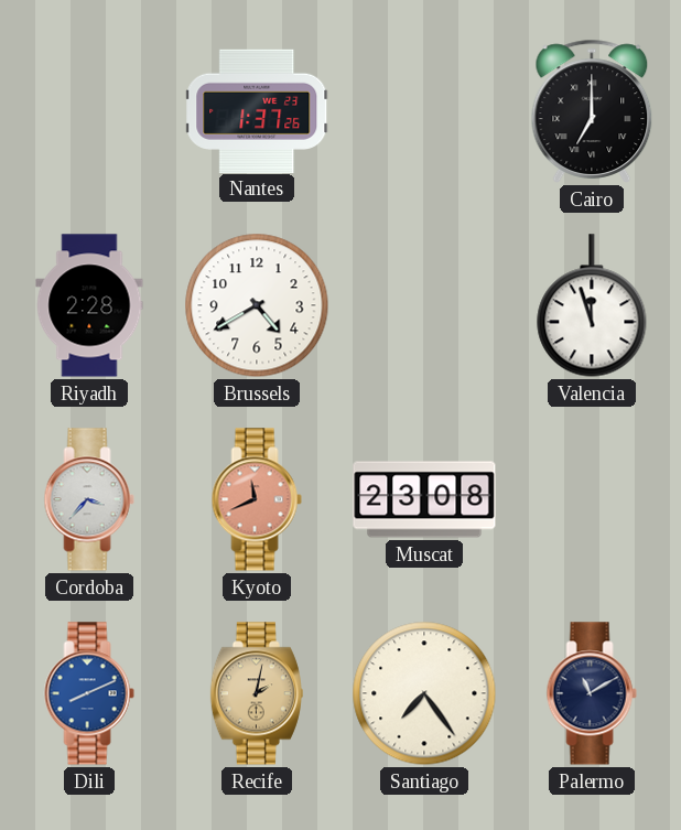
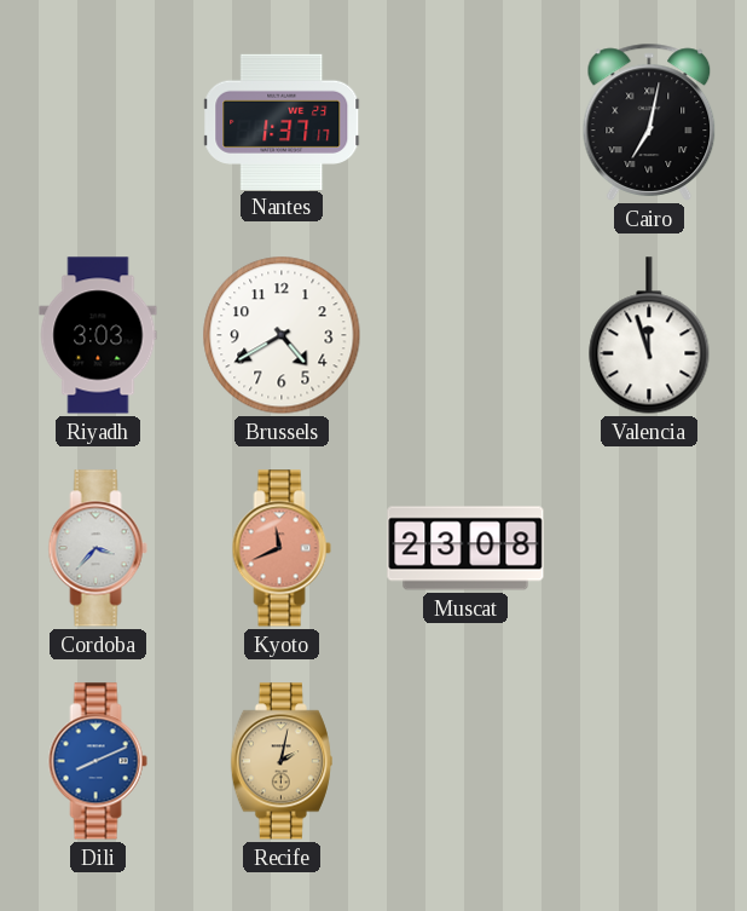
Nantes: 1:37:26 -> 1:37:17 (283, 121)
Cairo: 7:00 -> 7:02 (649, 122)
Riyadh: 2:28 -> 3:03 (98, 335)
Santiago: 7:24 -> none (424, 693)
Palermo: 11:10 -> none (592, 693)
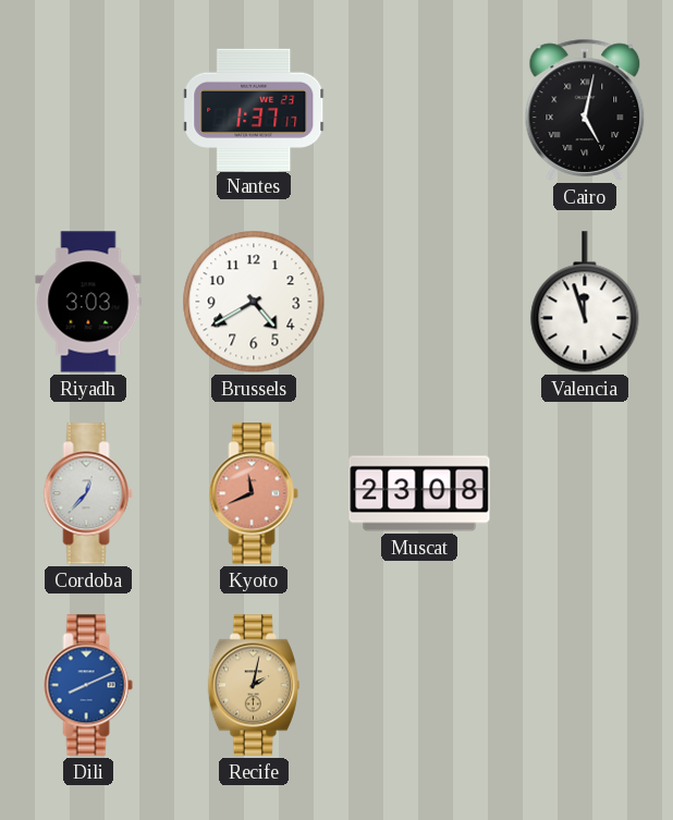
Cairo: 7:02 -> 5:02 (585, 110)
Cordoba: 3:37 -> 12:37 (88, 493)
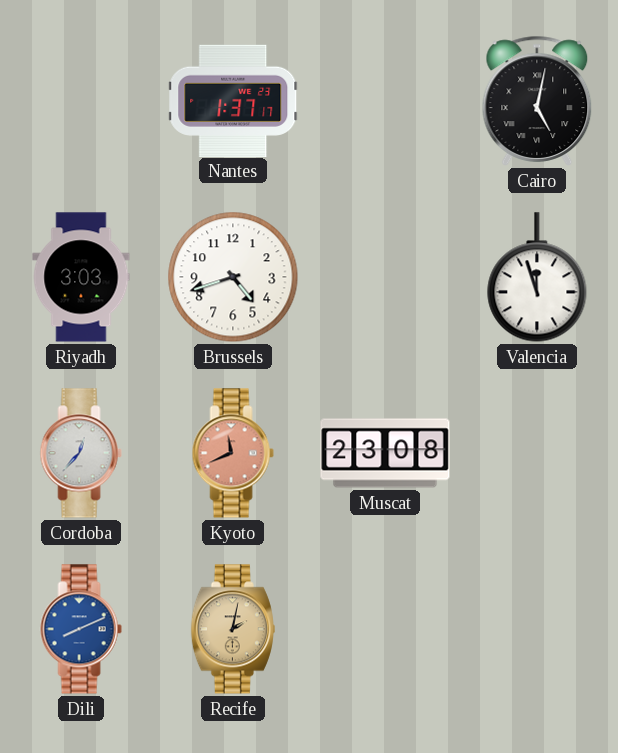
Brussels: 4:40 -> 4:42 (233, 277)
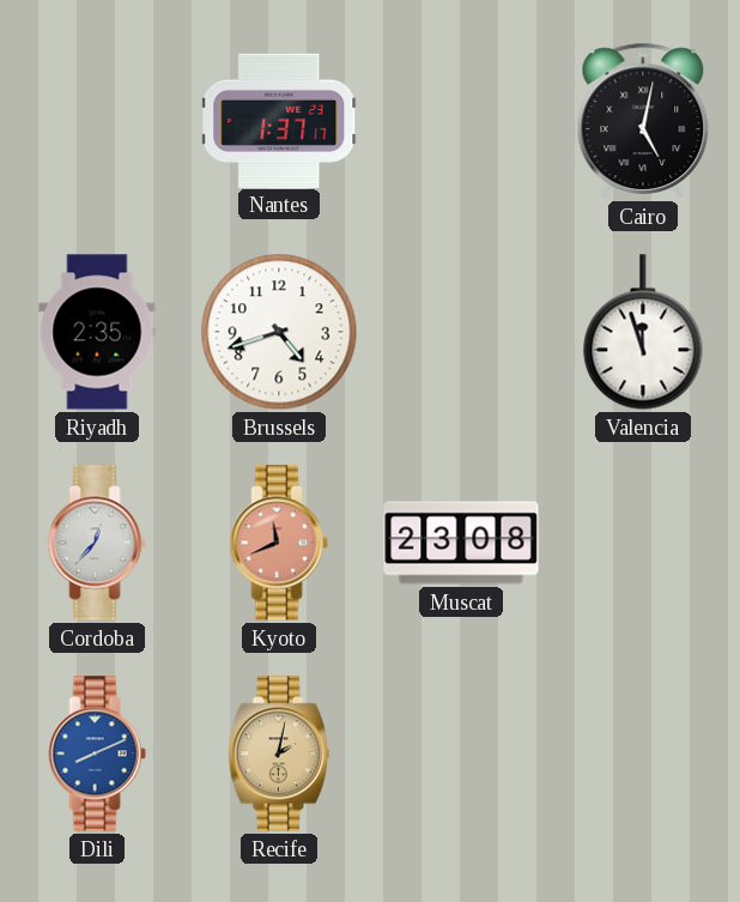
Riyadh: 3:03 -> 2:35 (97, 332)
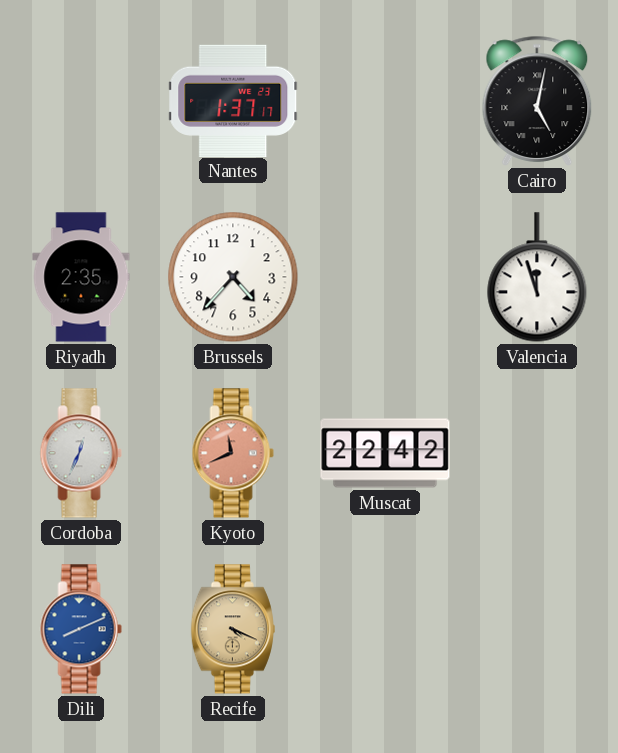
Brussels: 4:42 -> 4:37 (233, 277)
Cordoba: 12:37 -> 12:34 (81, 453)
Muscat: 23:08 -> 22:42 (385, 453)
Recife: 2:02 -> 4:19 (233, 629)
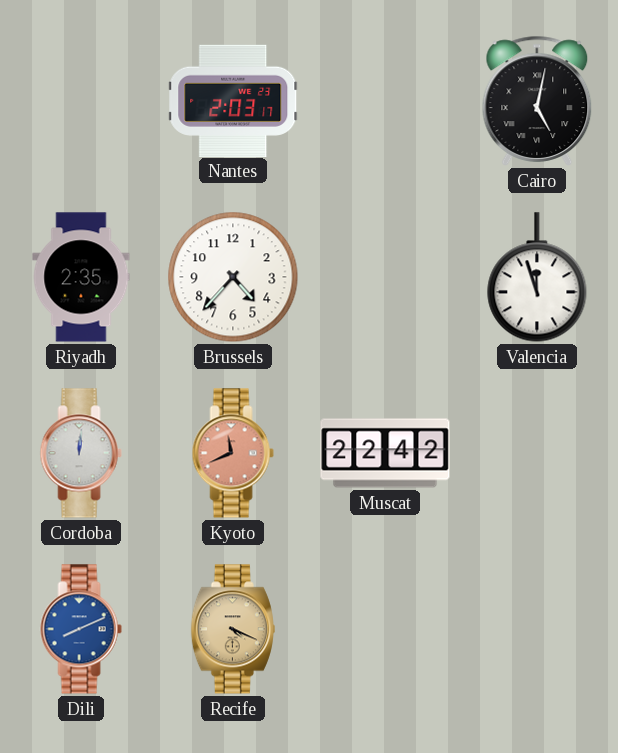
Nantes: 1:37 -> 2:03 (234, 100)
Cordoba: 12:34 -> 12:01 (81, 453)
